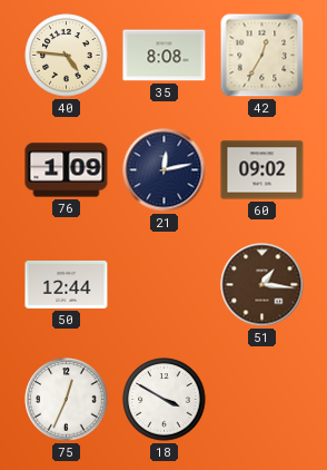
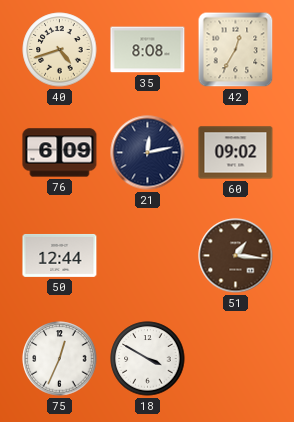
40: 4:46 -> 4:42 (60, 50)
76: 1:09 -> 6:09 (60, 153)
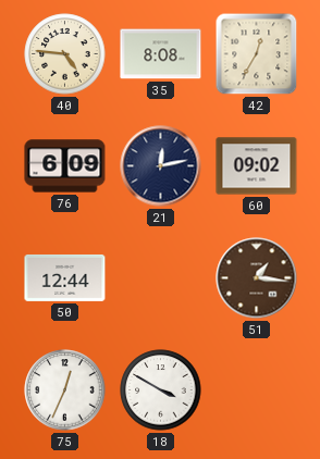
40: 4:42 -> 4:46 (65, 54)
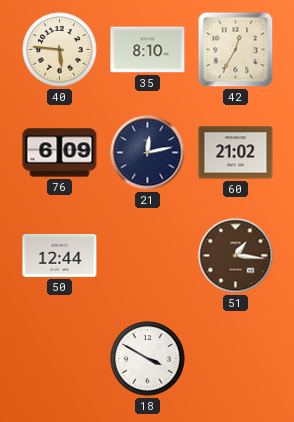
40: 4:46 -> 5:46 (60, 50)
35: 8:08 -> 8:10 (148, 50)
60: 09:02 -> 21:02 (236, 153)
75: 12:34 -> none (65, 390)
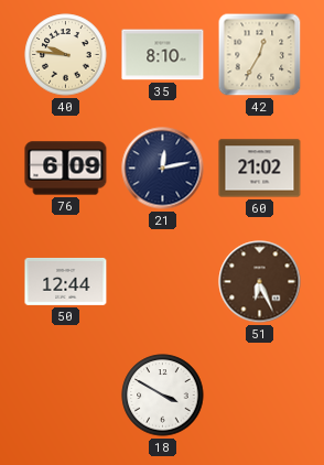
40: 5:46 -> 9:46 (66, 55)
51: 1:16 -> 6:26 (260, 282)
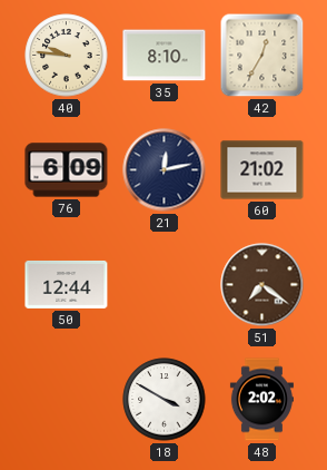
51: 6:26 -> 7:21 (262, 285)
48: none -> 2:02 (261, 400)
